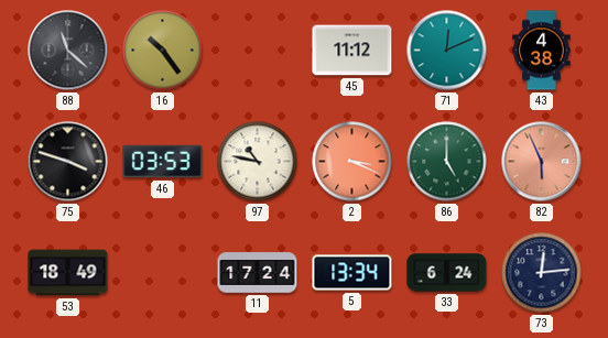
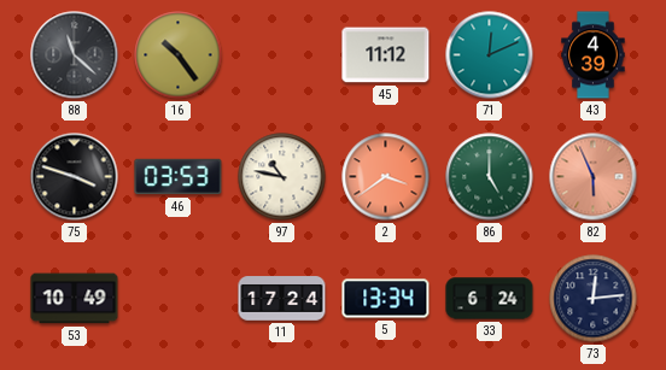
43: 4:38 -> 4:39 (594, 55)
2: 3:19 -> 3:39 (386, 177)
53: 18:49 -> 10:49 (75, 299)
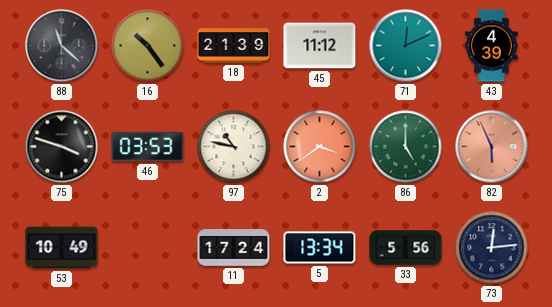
18: none -> 21:39 (234, 46)
33: 6:24 -> 5:56 (406, 248)
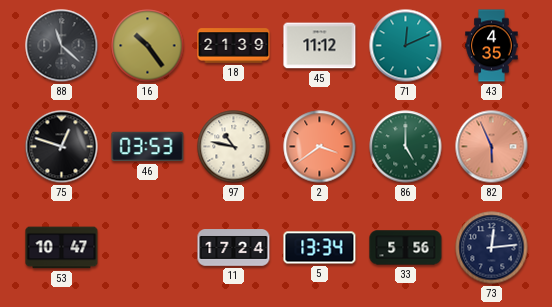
43: 4:39 -> 4:35 (492, 46)
75: 3:48 -> 12:48 (62, 147)
53: 10:49 -> 10:47 (62, 248)
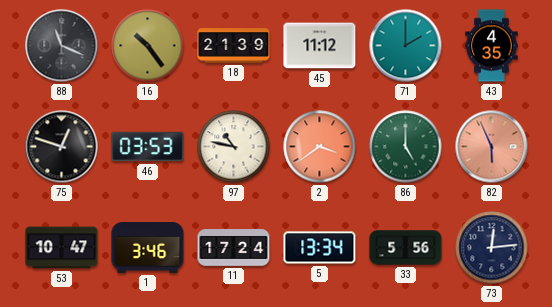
88: 11:22 -> 11:19 (62, 46)
71: 12:11 -> 2:00 (406, 46)
1: none -> 3:46 (148, 248)
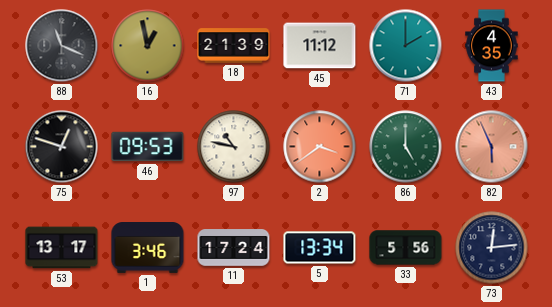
16: 10:24 -> 12:58 (148, 46)
46: 03:53 -> 09:53 (148, 147)
53: 10:47 -> 13:17 (62, 248)
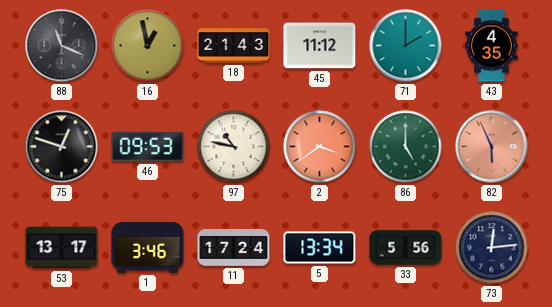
18: 21:39 -> 21:43 (234, 46)
